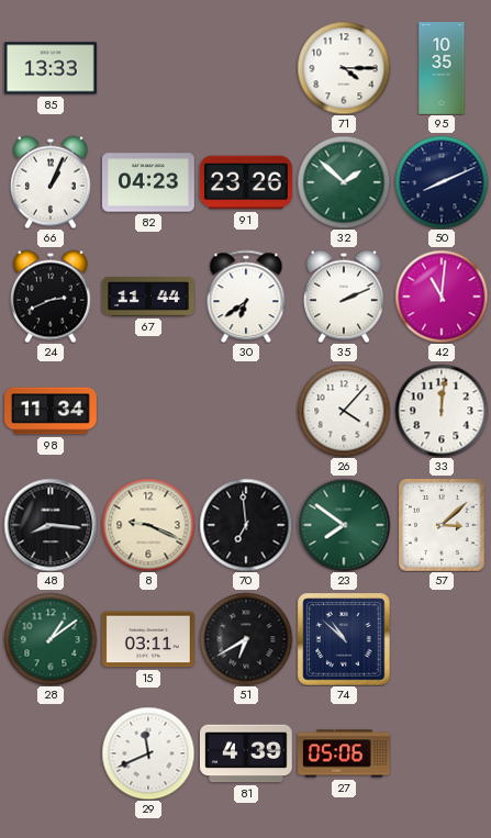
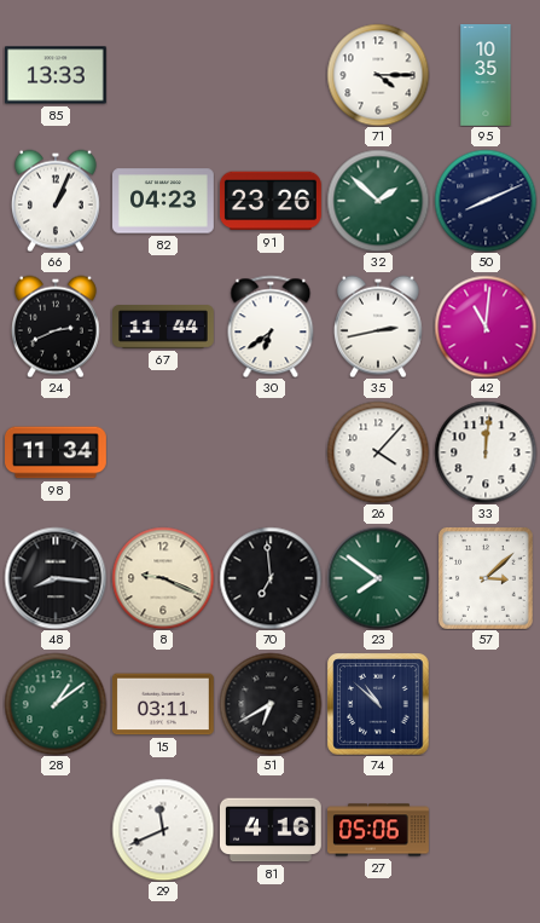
35: 2:11 -> 2:43 (378, 327)
81: 4:39 -> 4:16 (271, 830)
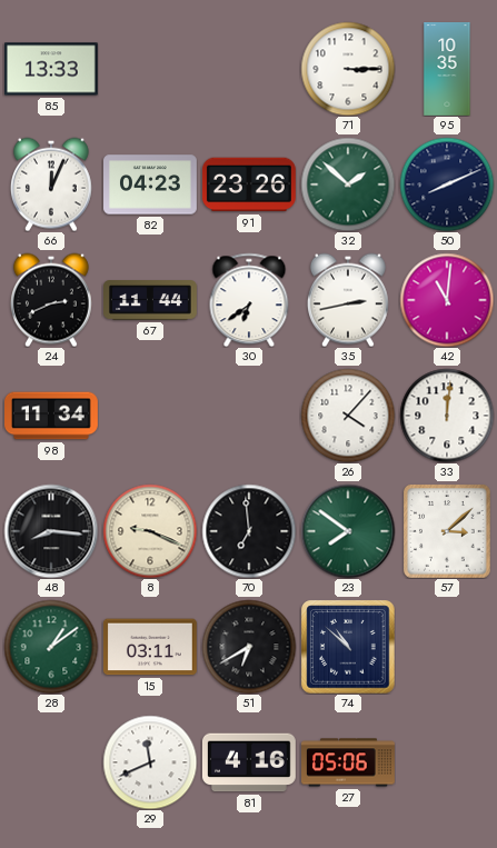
71: 4:15 -> 3:15 (348, 69)
66: 1:04 -> 12:04 (51, 184)
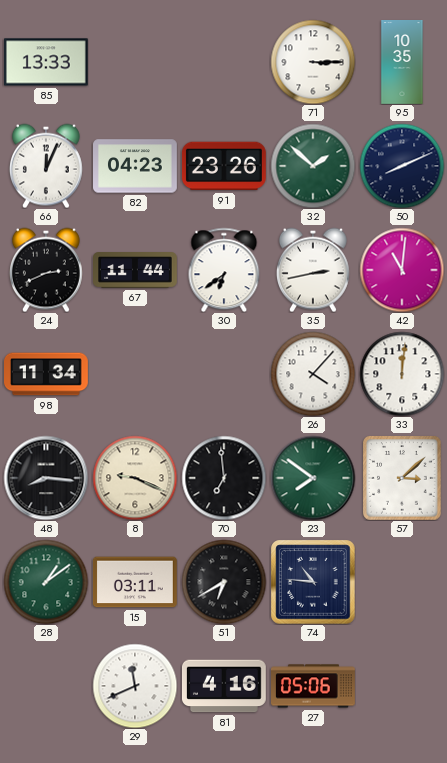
74: 10:52 -> 10:46 (313, 582)
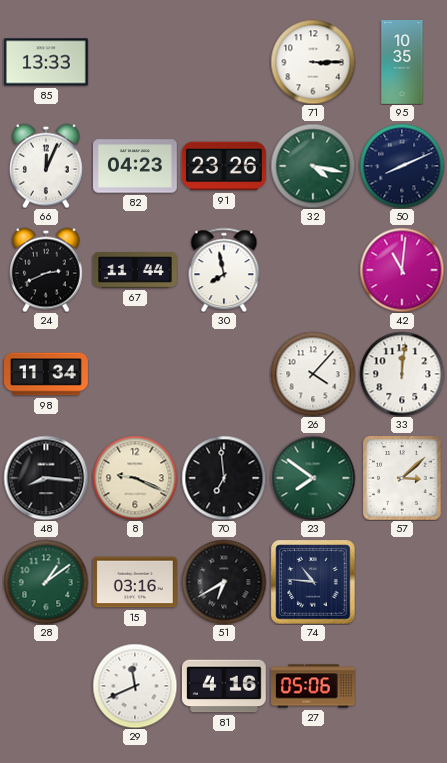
32: 1:52 -> 4:17 (313, 166)
30: 6:39 -> 7:58 (224, 270)
35: 2:43 -> none (313, 270)
15: 03:11 -> 03:16 (135, 582)
